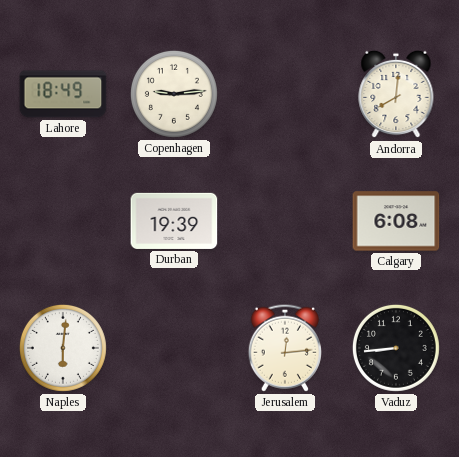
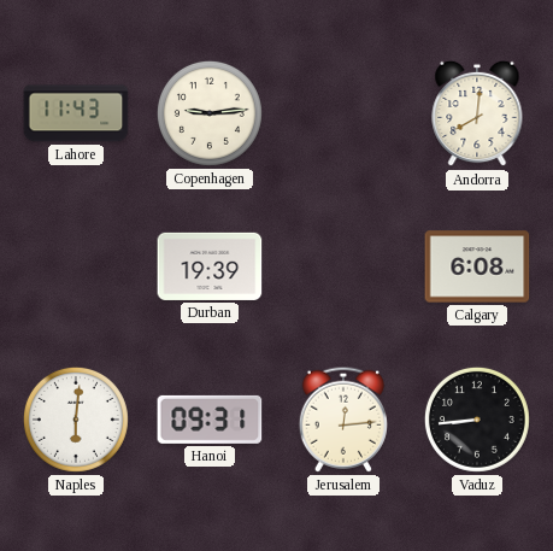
Lahore: 18:49 -> 11:43 (76, 113)
Hanoi: none -> 09:31 (210, 420)
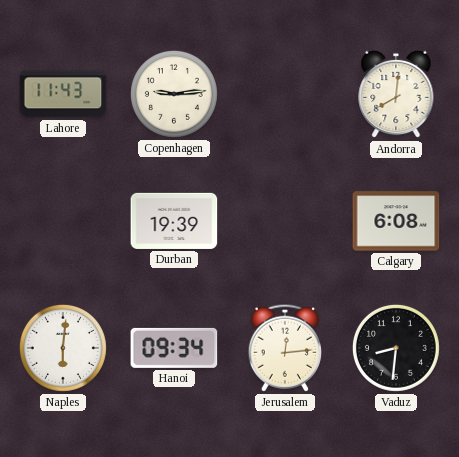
Hanoi: 09:31 -> 09:34 (174, 348)
Vaduz: 8:44 -> 8:31 (396, 348)
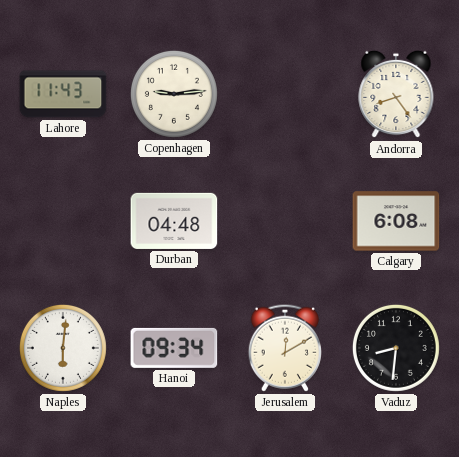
Andorra: 8:01 -> 8:24 (396, 94)
Durban: 19:39 -> 04:48 (174, 221)
Jerusalem: 12:14 -> 12:10 (285, 348)
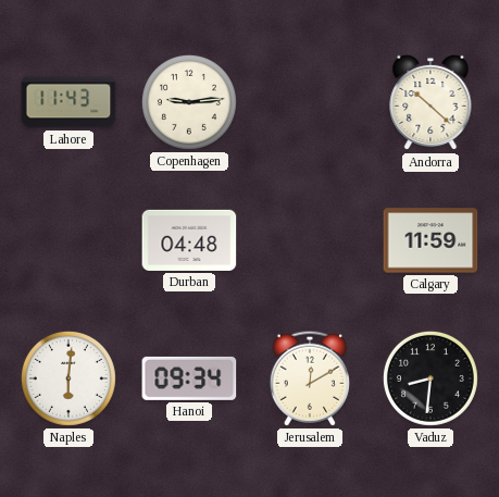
Andorra: 8:24 -> 10:22 (431, 102)
Calgary: 6:08 -> 11:59 (431, 240)
